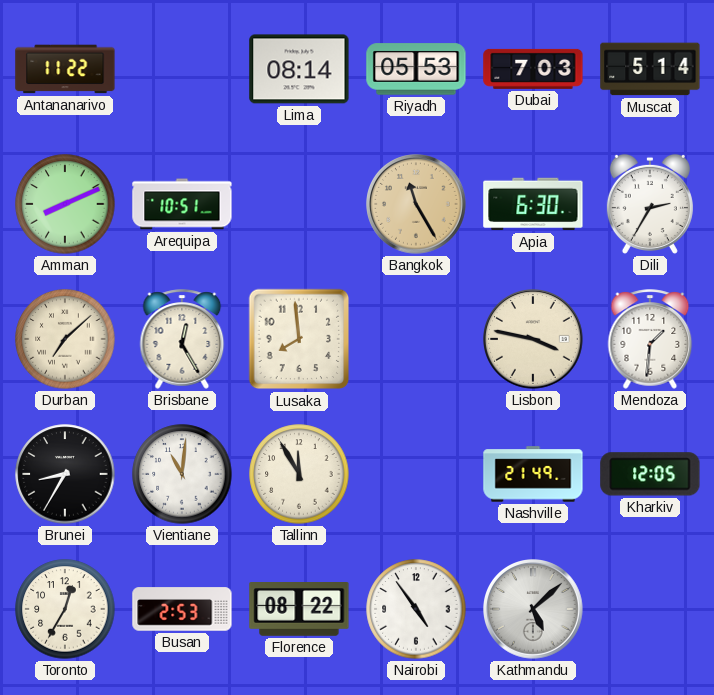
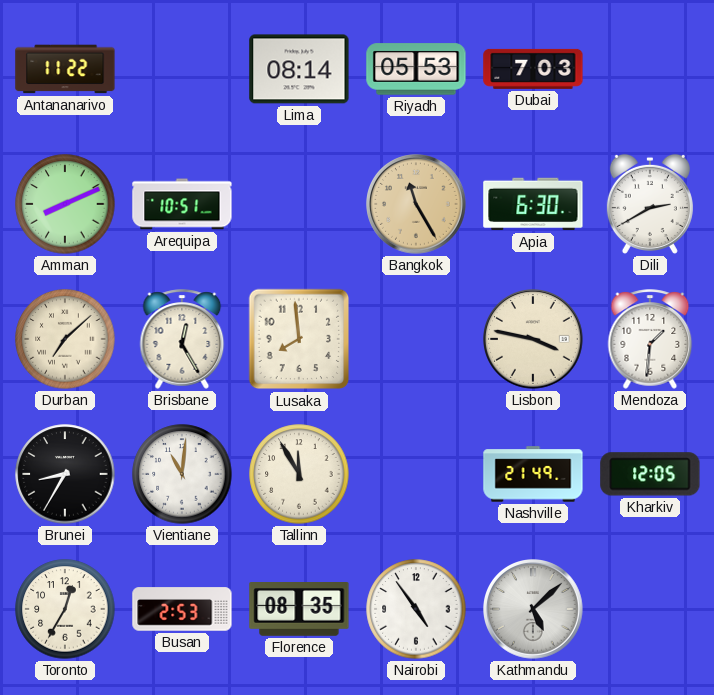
Muscat: 5:14 -> none (650, 69)
Dili: 2:35 -> 2:40 (650, 204)
Florence: 08:22 -> 08:35 (299, 610)
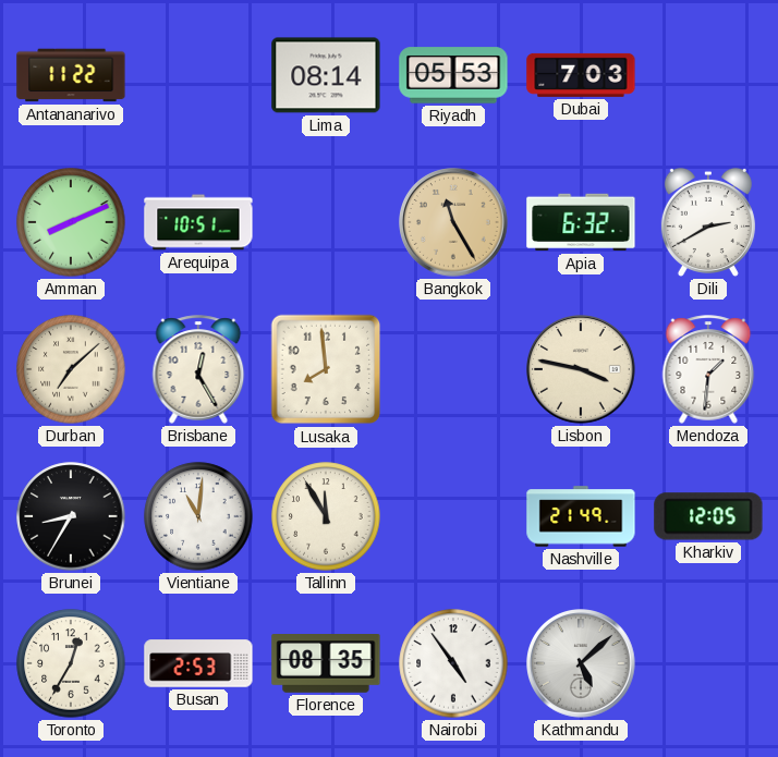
Apia: 6:30 -> 6:32 (581, 222)
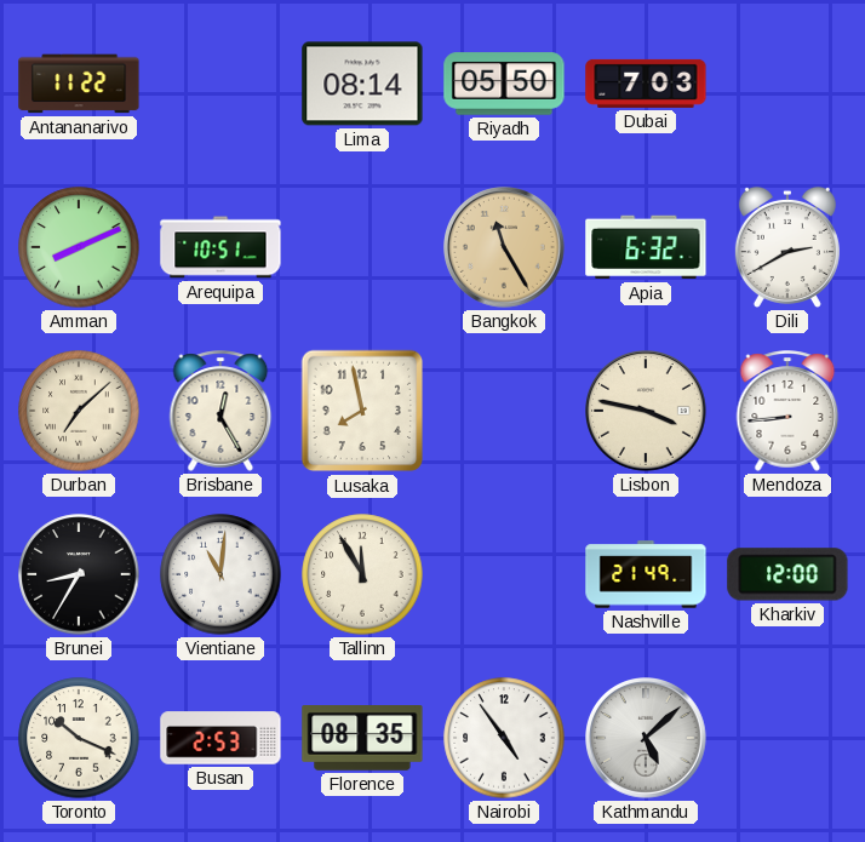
Riyadh: 05:53 -> 05:50 (504, 84)
Lusaka: 7:59 -> 7:58 (362, 411)
Mendoza: 1:31 -> 8:44 (787, 411)
Kharkiv: 12:05 -> 12:00 (787, 574)
Toronto: 12:35 -> 10:19 (79, 738)
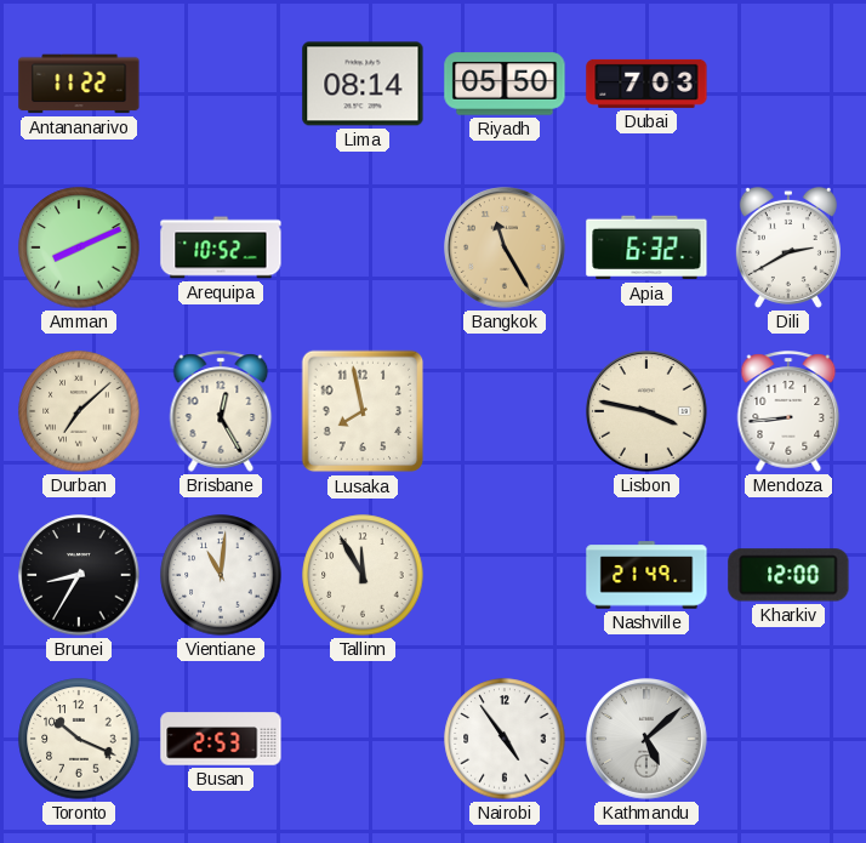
Arequipa: 10:51 -> 10:52 (221, 247)
Florence: 08:35 -> none (362, 739)
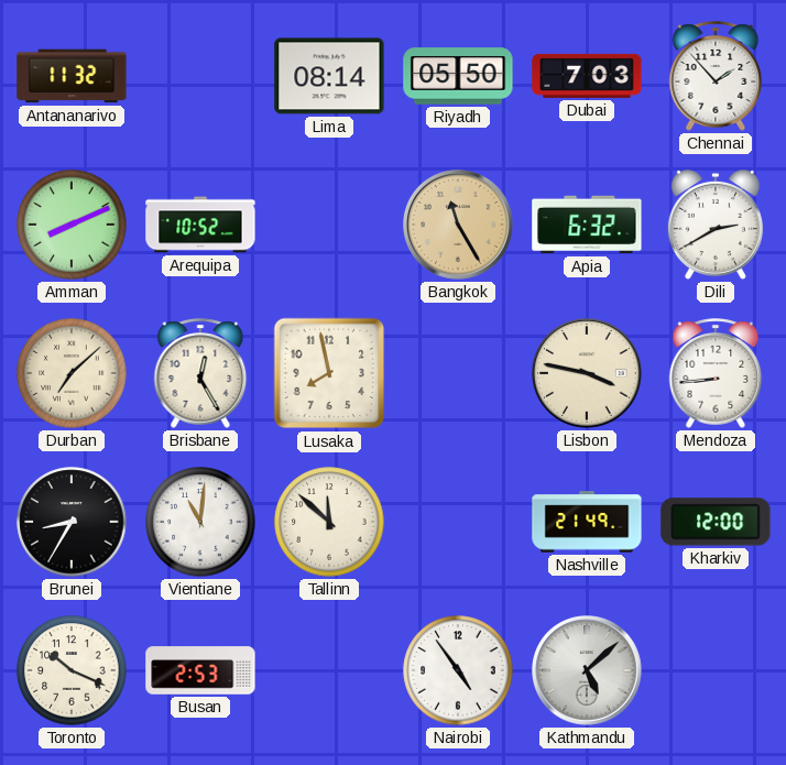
Antananarivo: 11:22 -> 11:32 (72, 76)
Chennai: none -> 1:53 (716, 76)
Tallinn: 11:55 -> 11:52 (329, 522)
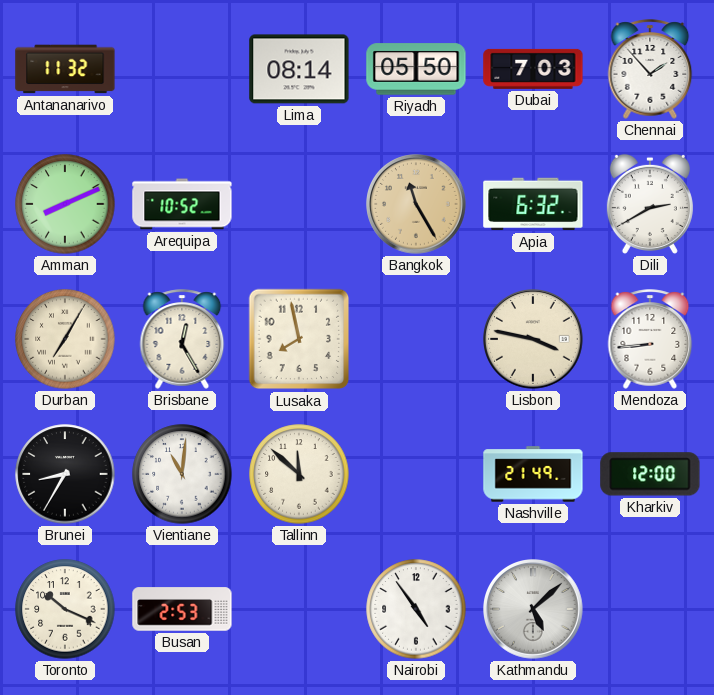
Durban: 7:08 -> 7:05 (65, 339)
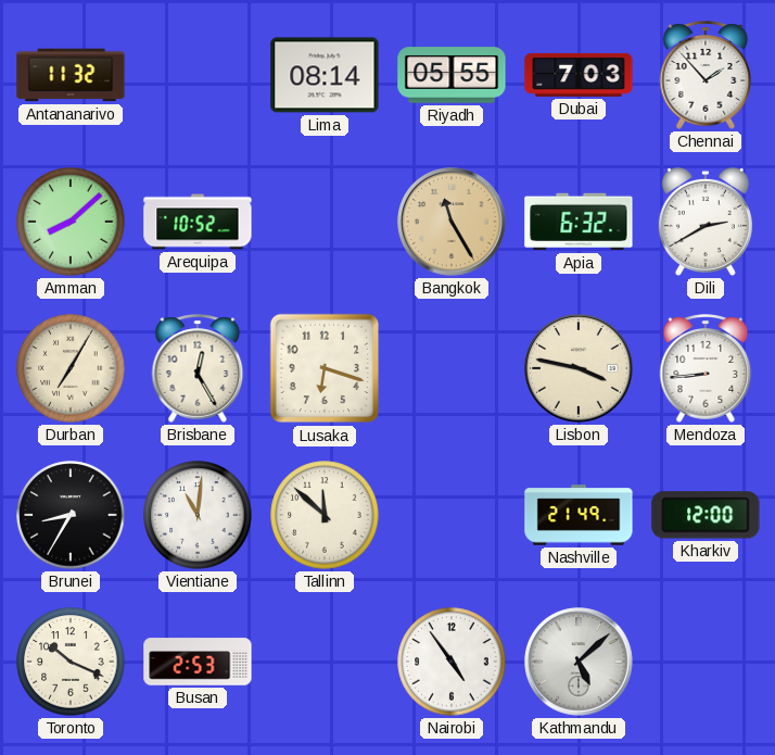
Riyadh: 05:50 -> 05:55 (452, 75)
Amman: 8:11 -> 8:08 (71, 222)
Lusaka: 7:58 -> 6:18 (325, 368)
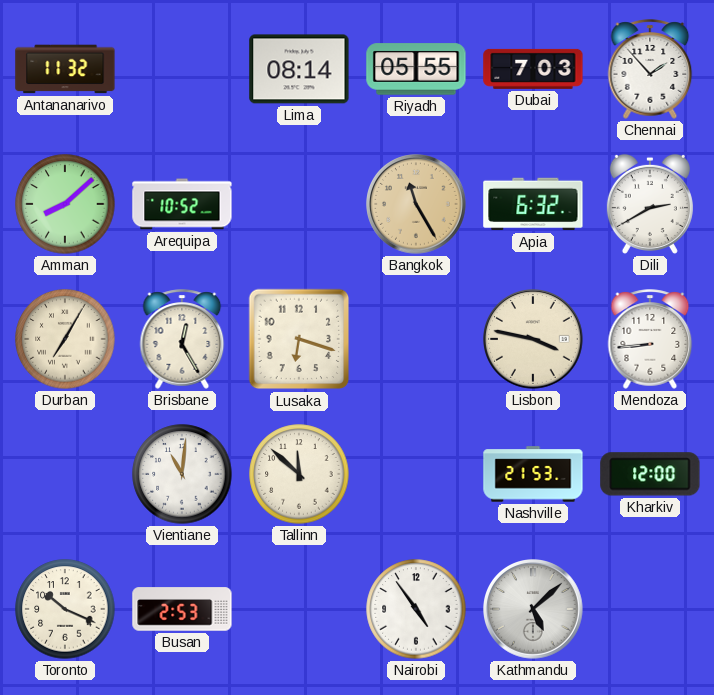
Brunei: 8:35 -> none (71, 515)
Nashville: 21:49 -> 21:53 (533, 474)
